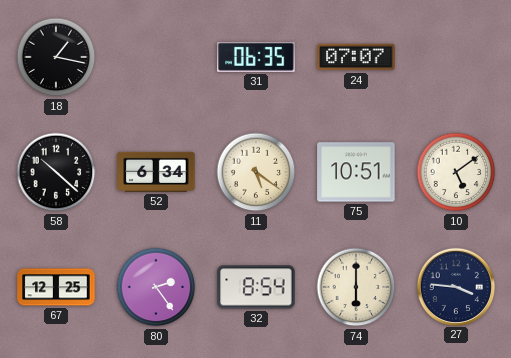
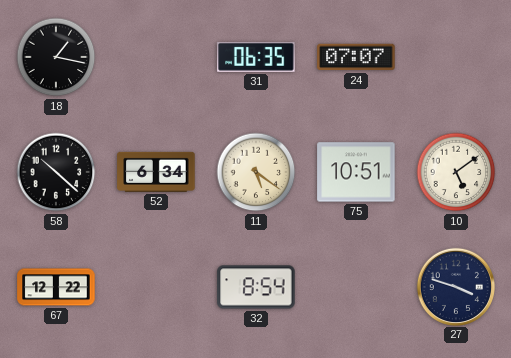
67: 12:25 -> 12:22 (56, 287)
80: 2:24 -> none (156, 287)
74: 6:00 -> none (356, 287)
27: 3:46 -> 3:48 (455, 286)
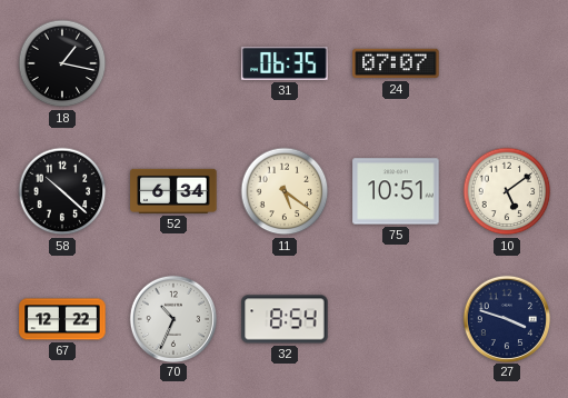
70: none -> 10:34 (172, 318)
